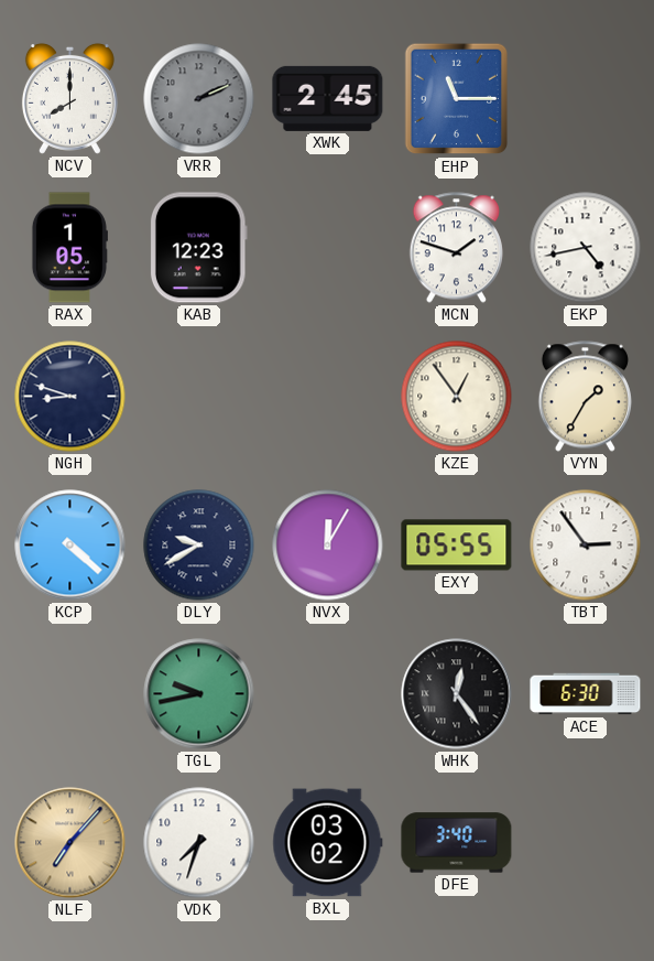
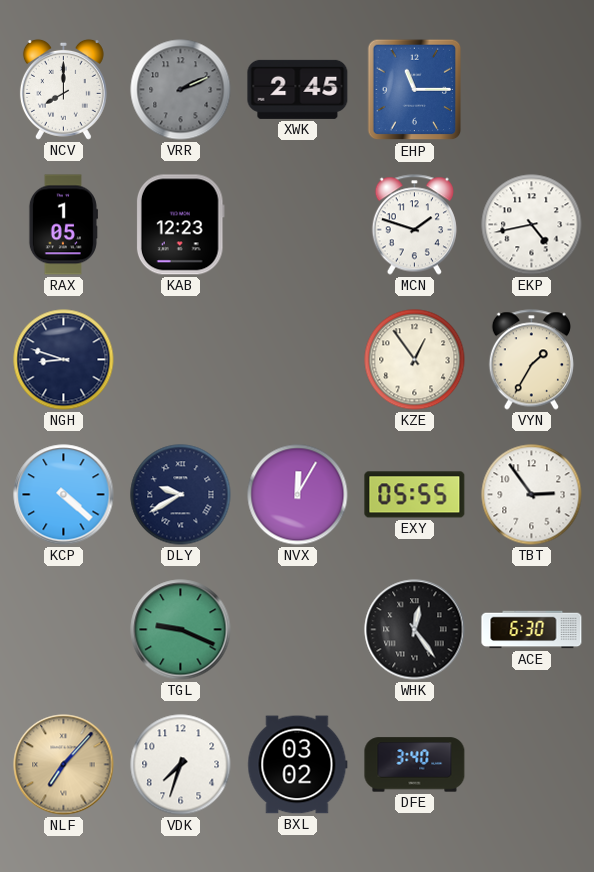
TGL: 9:43 -> 9:19 (181, 630)
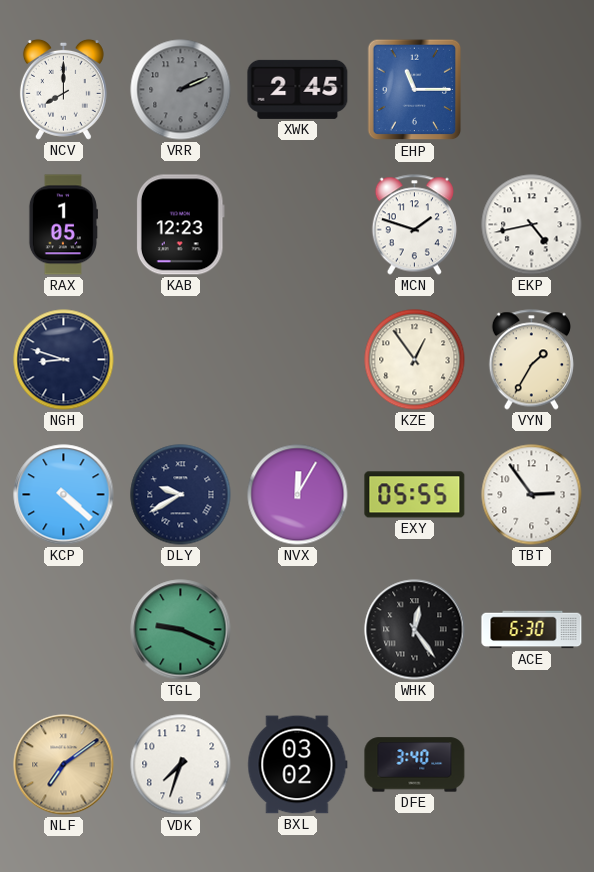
NLF: 7:07 -> 7:09 (64, 765)
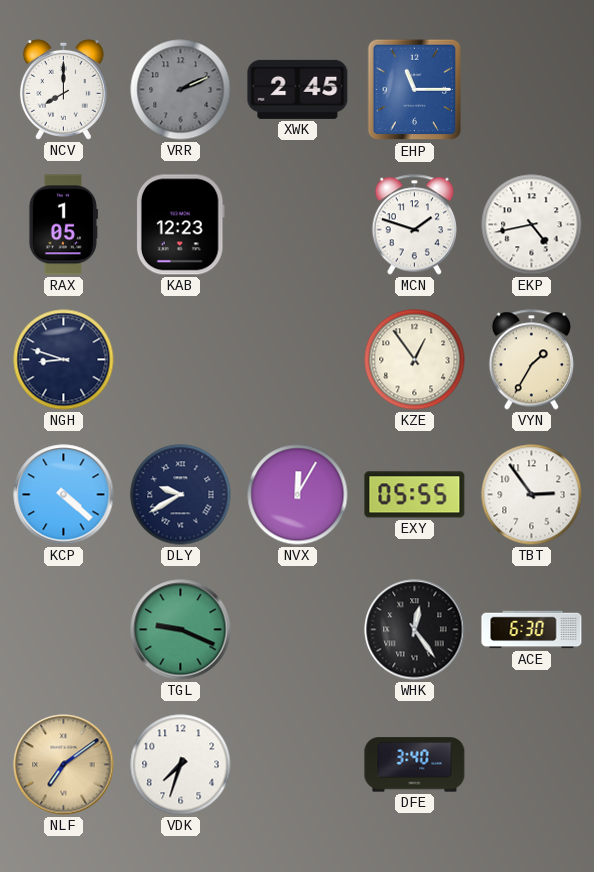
BXL: 03:02 -> none (298, 765)
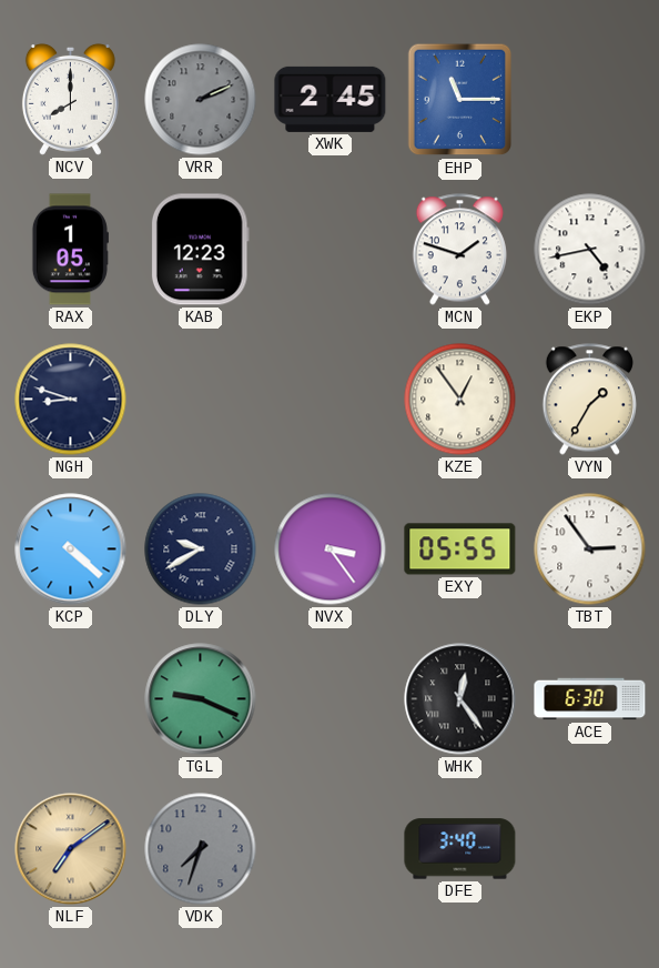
NVX: 12:05 -> 3:24 (331, 549)
VDK dial: white -> grey (201, 849)
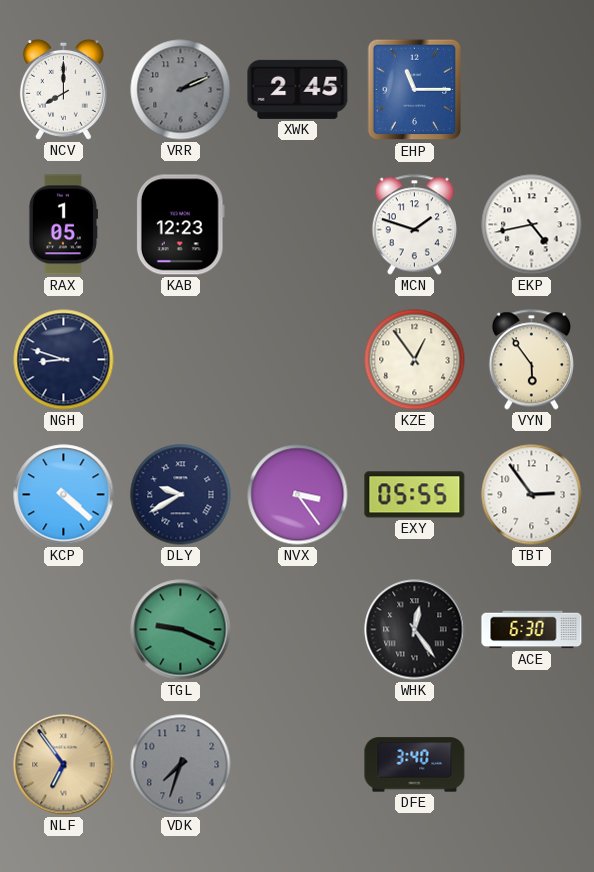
VYN: 1:35 -> 5:54 (531, 360)
NLF: 7:09 -> 6:54 (64, 765)
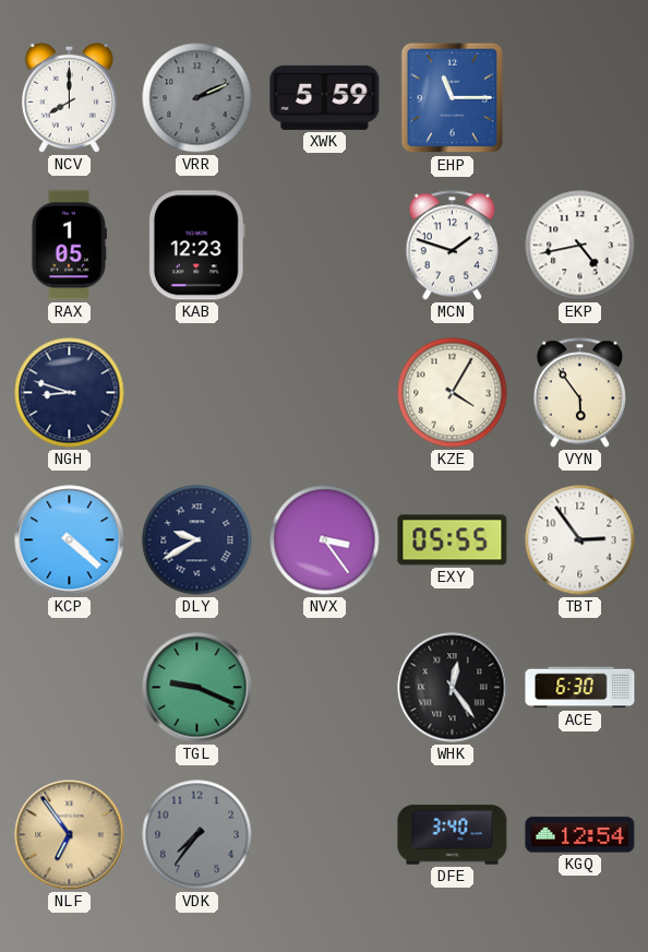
XWK: 2:45 -> 5:59 (325, 97)
KZE: 12:54 -> 4:05 (453, 393)
VDK: 7:33 -> 7:36 (197, 835)
KGQ: none -> 12:54 (580, 835)
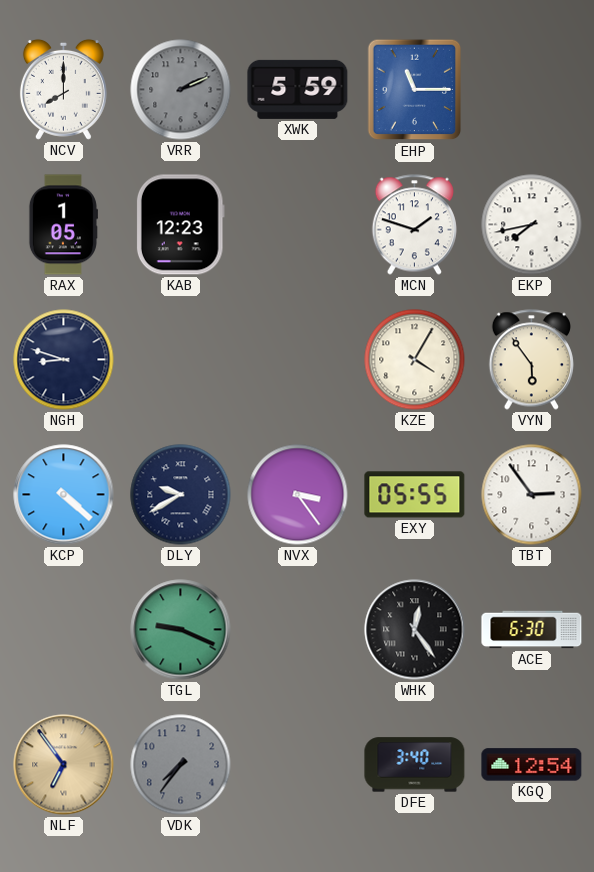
EKP: 4:43 -> 7:43 (532, 225)
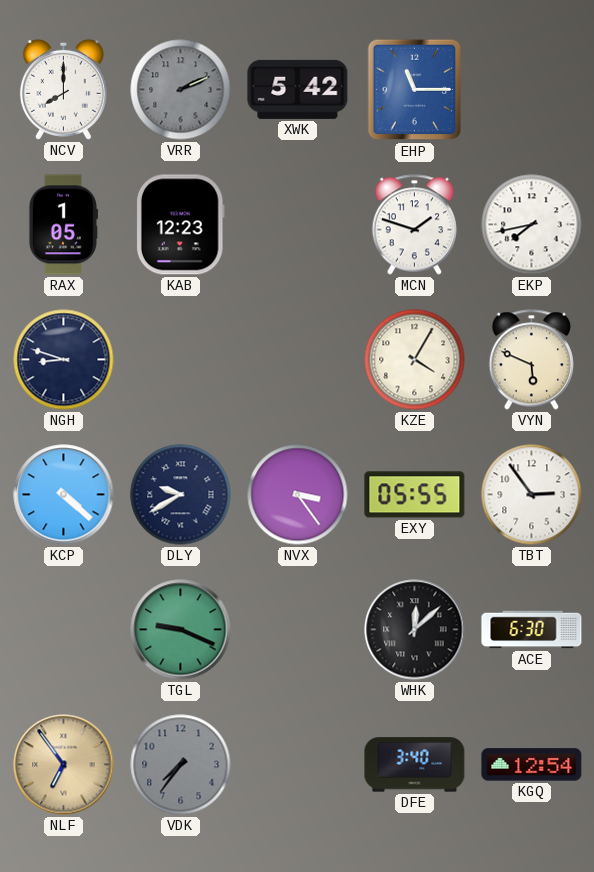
XWK: 5:59 -> 5:42 (298, 89)
VYN: 5:54 -> 5:49 (531, 360)
WHK: 12:24 -> 12:08 (415, 630)
